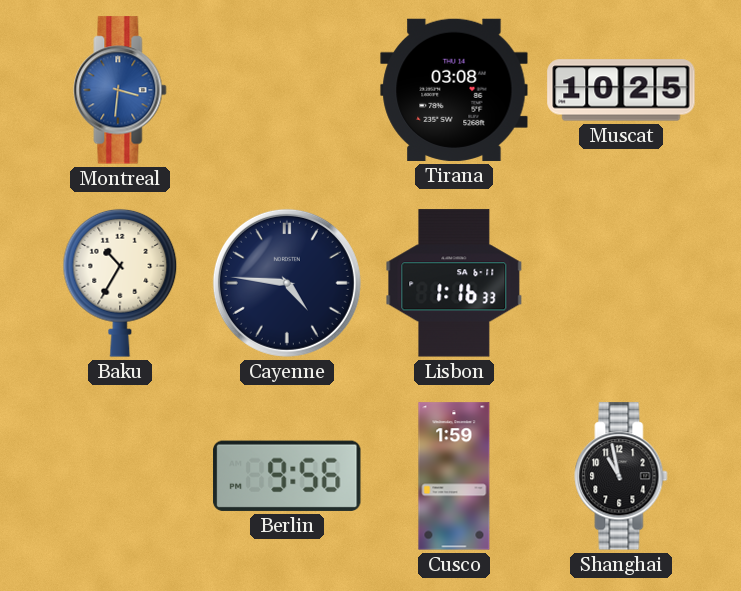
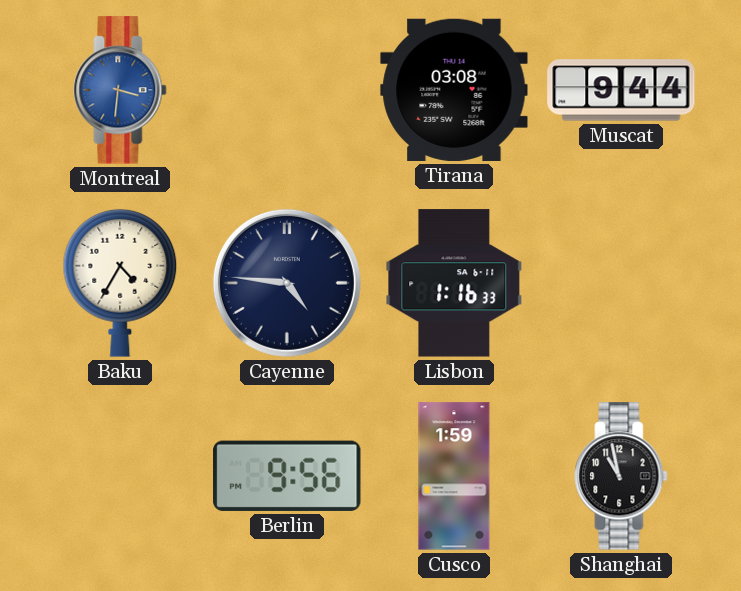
Muscat: 10:25 -> 9:44 (621, 90)
Baku: 10:35 -> 4:35 (120, 283)
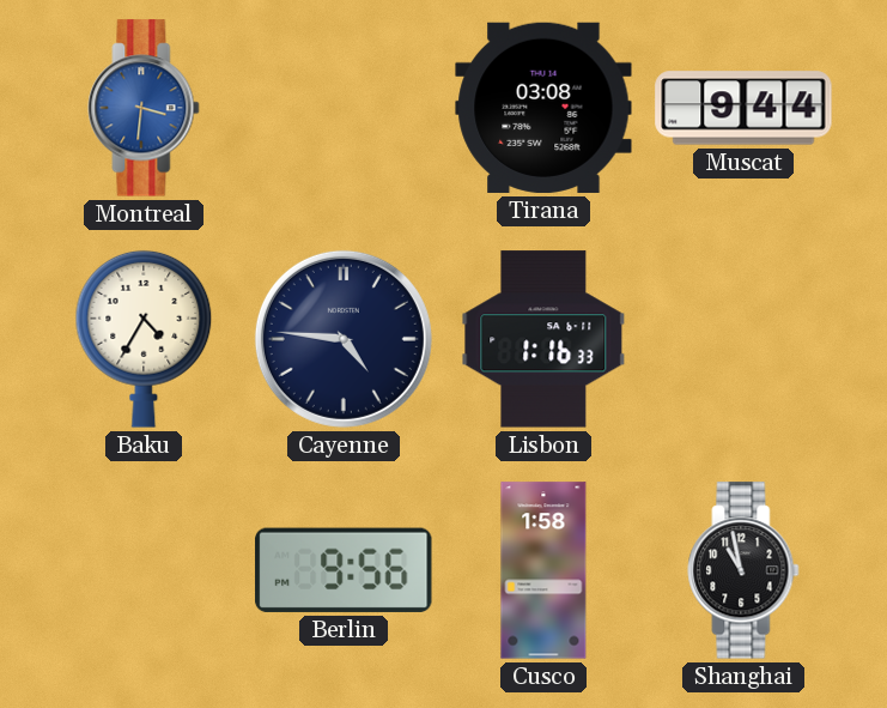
Cusco: 1:59 -> 1:58 (543, 570)
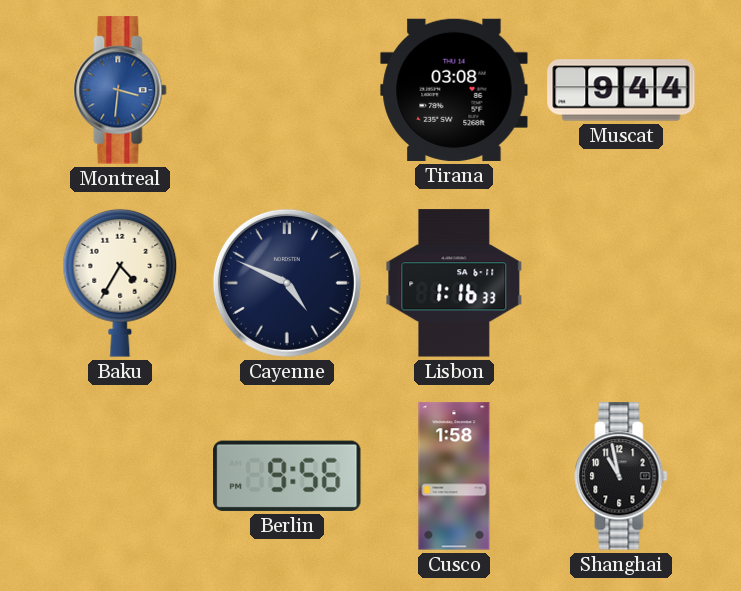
Cayenne: 4:46 -> 4:49 (287, 283)
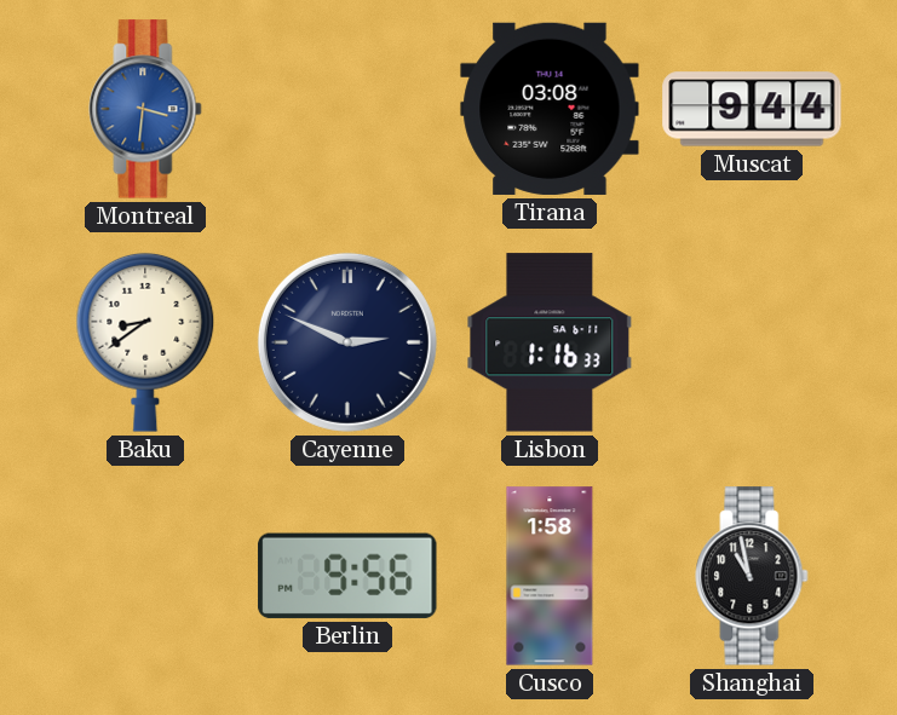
Baku: 4:35 -> 8:39 (145, 342)
Cayenne: 4:49 -> 2:49 (347, 342)
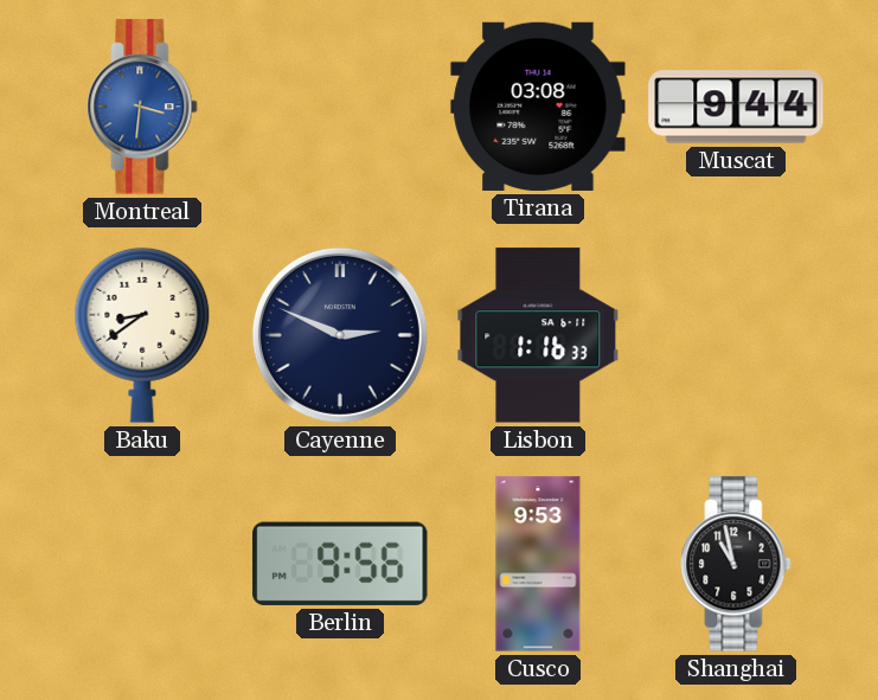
Cusco: 1:58 -> 9:53 (538, 564)
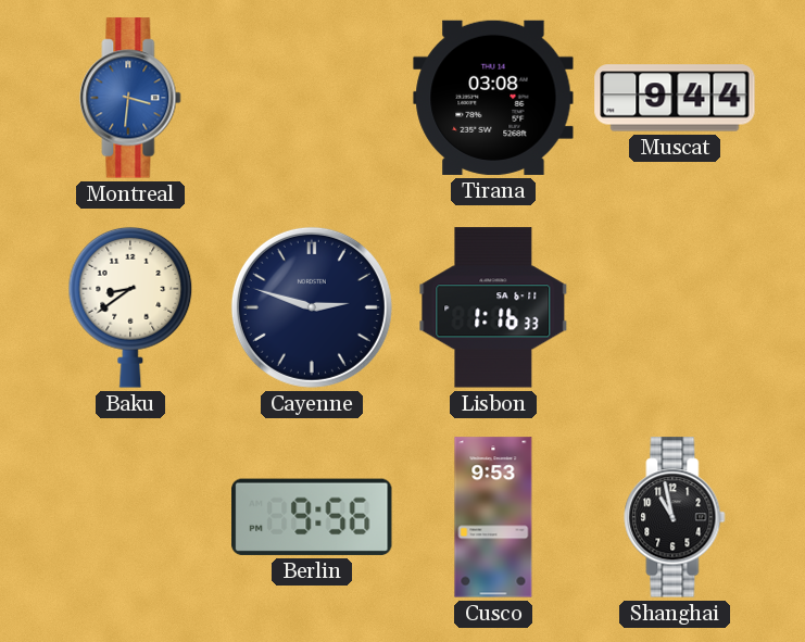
Cayenne: 2:49 -> 2:48 (312, 307)
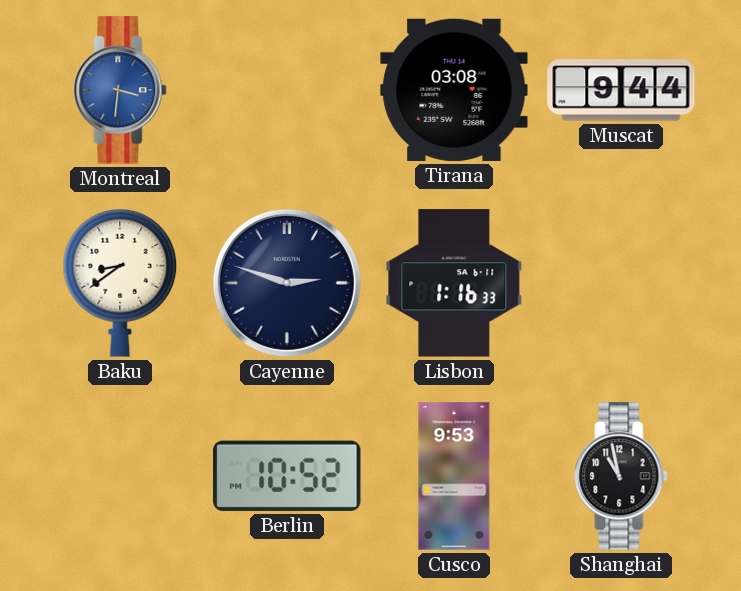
Berlin: 9:56 -> 10:52 (287, 476)
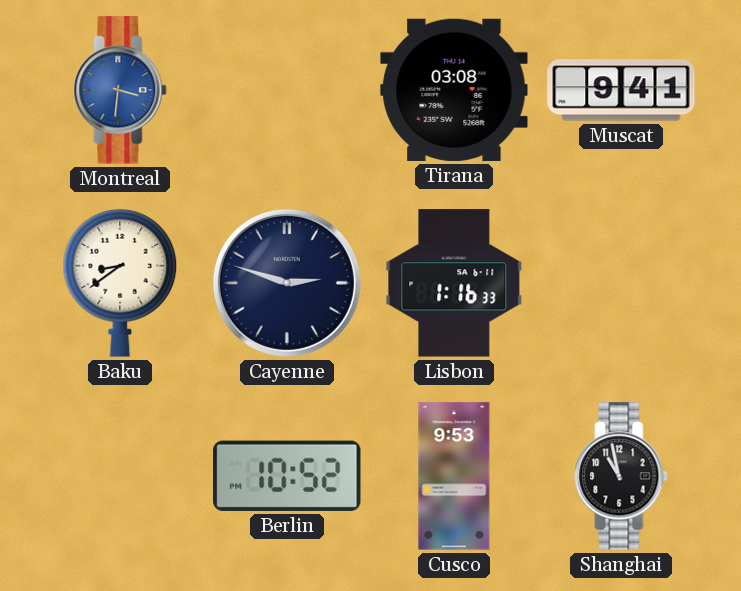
Muscat: 9:44 -> 9:41 (621, 90)
